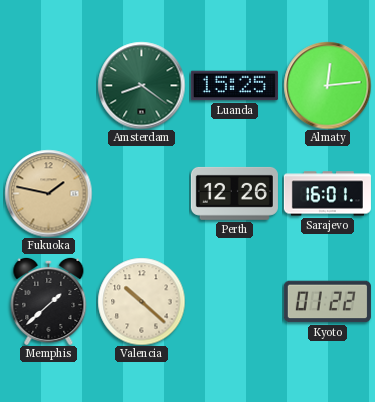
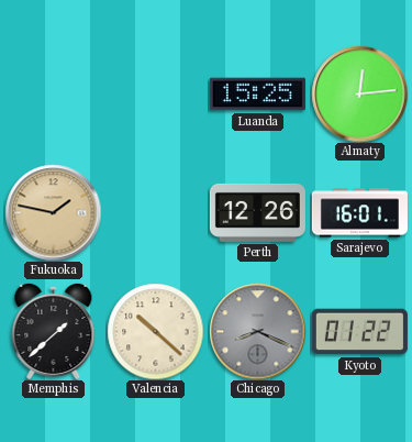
Amsterdam: 8:21 -> none (141, 85)
Chicago: none -> 8:19 (257, 331)
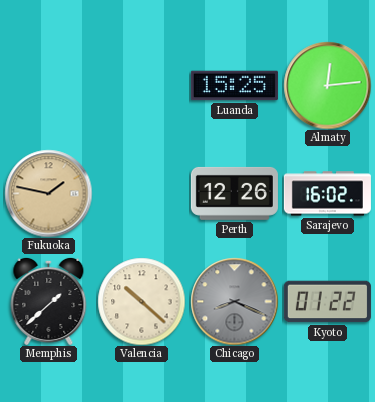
Sarajevo: 16:01 -> 16:02 (327, 194)
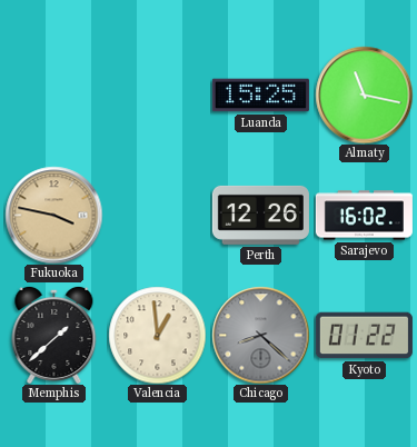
Almaty: 12:14 -> 11:17 (364, 95)
Fukuoka: 1:47 -> 3:47 (53, 215)
Valencia: 10:22 -> 12:59 (157, 335)
Chicago: 8:19 -> 8:22 (260, 335)
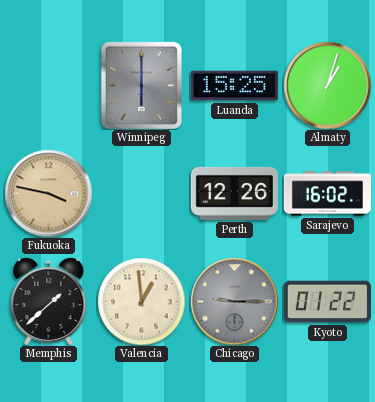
Winnipeg: none -> 6:00 (141, 85)
Almaty: 11:17 -> 1:03 (327, 85)
Chicago: 8:22 -> 9:15 (234, 301)
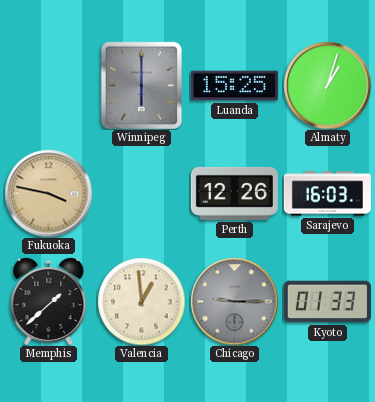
Sarajevo: 16:02 -> 16:03 (327, 194)
Kyoto: 01:22 -> 01:33 (327, 302)
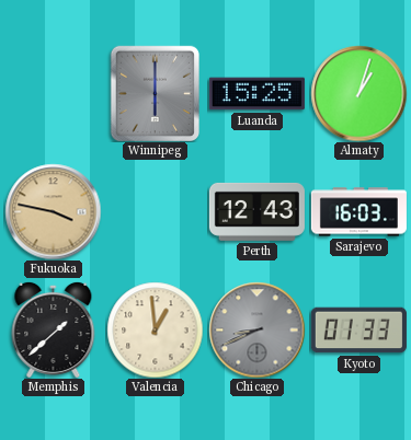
Perth: 12:26 -> 12:43 (256, 211)
Chicago: 9:15 -> 8:41 (256, 329)
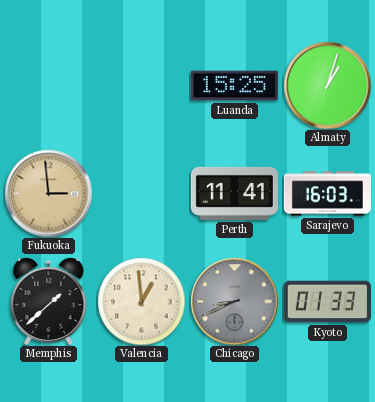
Winnipeg: 6:00 -> none (155, 93)
Fukuoka: 3:47 -> 2:59 (48, 193)
Perth: 12:43 -> 11:41 (234, 193)
